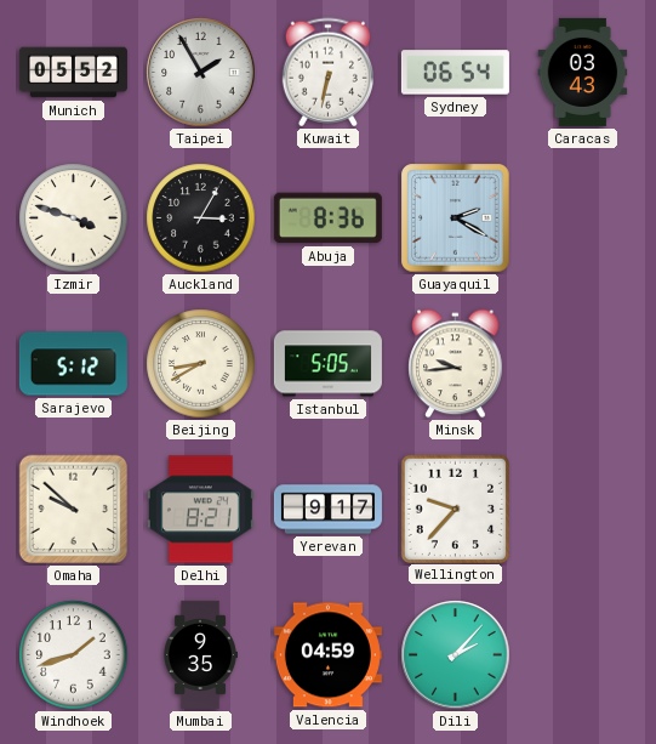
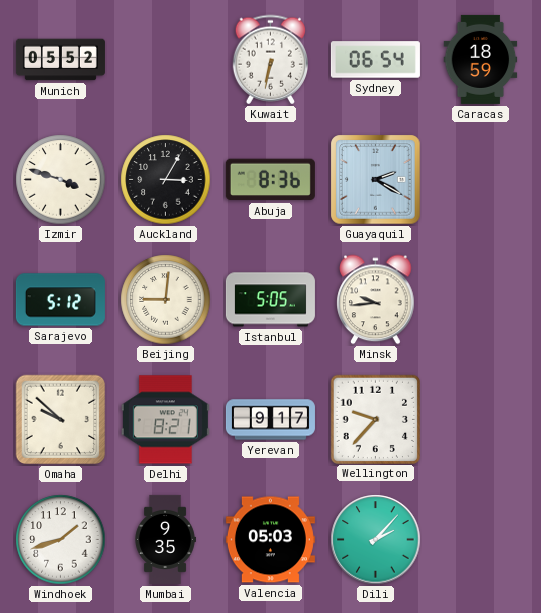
Taipei: 1:55 -> none (201, 73)
Caracas: 03:43 -> 18:59 (481, 59)
Beijing: 8:40 -> 9:01 (166, 300)
Valencia: 04:59 -> 05:03 (270, 540)
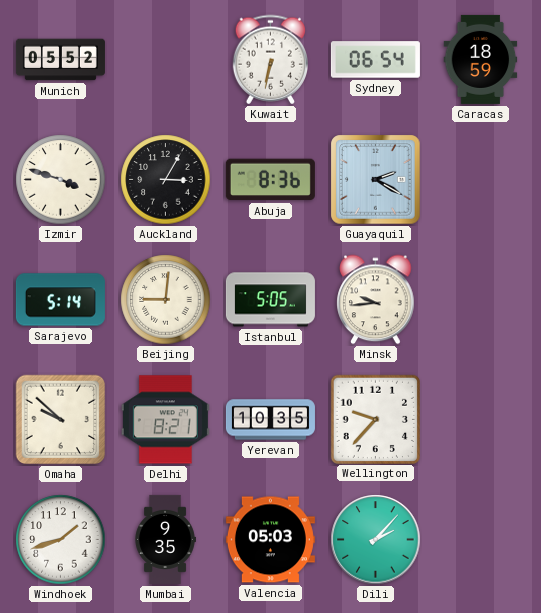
Sarajevo: 5:12 -> 5:14 (60, 300)
Yerevan: 9:17 -> 10:35 (270, 420)
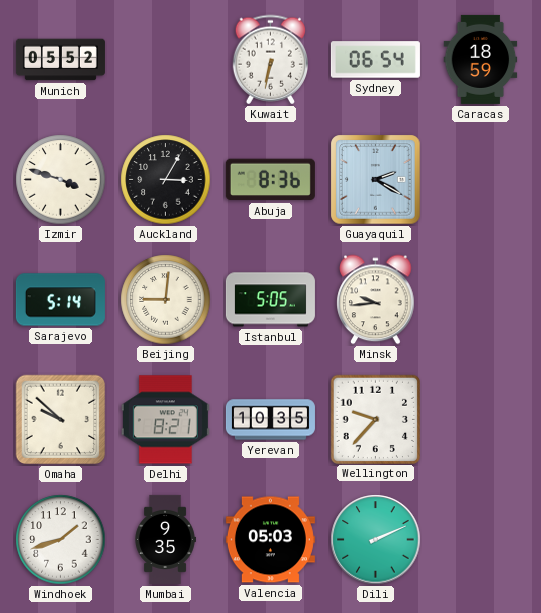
Dili: 2:07 -> 2:11 (376, 540)
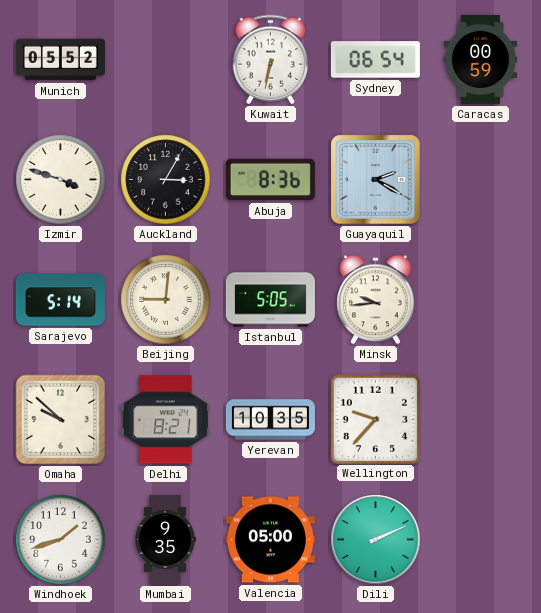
Caracas: 18:59 -> 00:59 (481, 59)
Valencia: 05:03 -> 05:00 (270, 540)
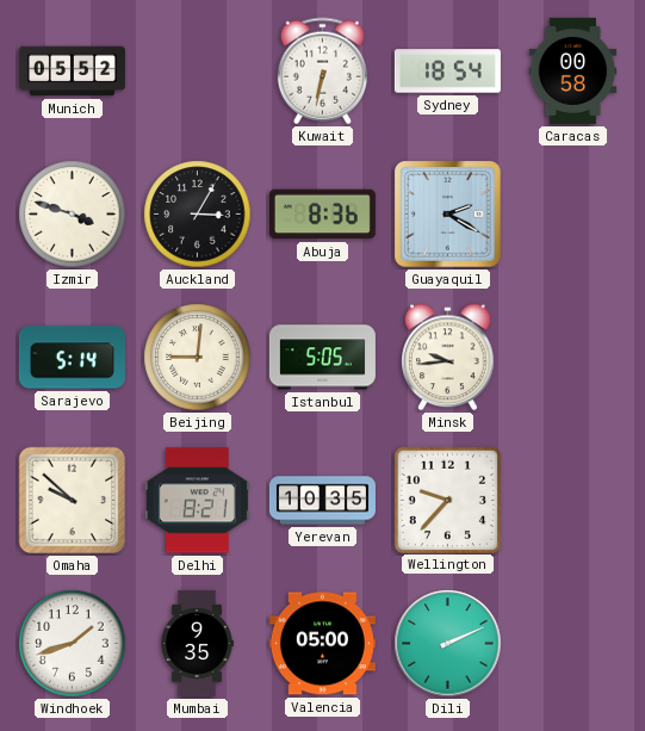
Sydney: 06:54 -> 18:54 (447, 72)
Caracas: 00:59 -> 00:58 (573, 70)
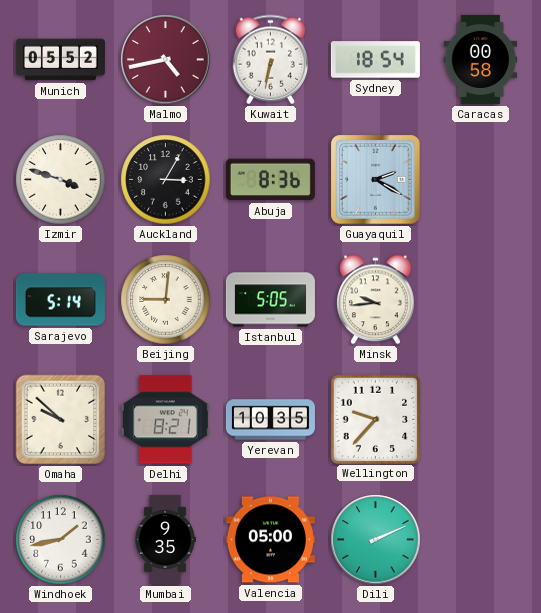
Malmo: none -> 4:43 (166, 60)
Windhoek: 1:42 -> 1:43 (61, 540)
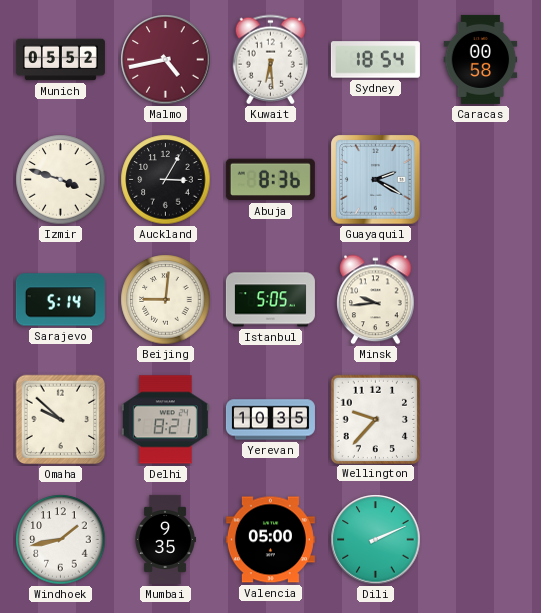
Kuwait: 6:32 -> 6:29 (270, 60)
